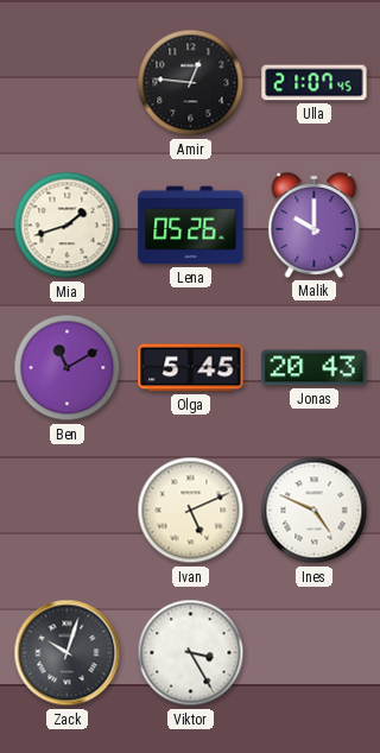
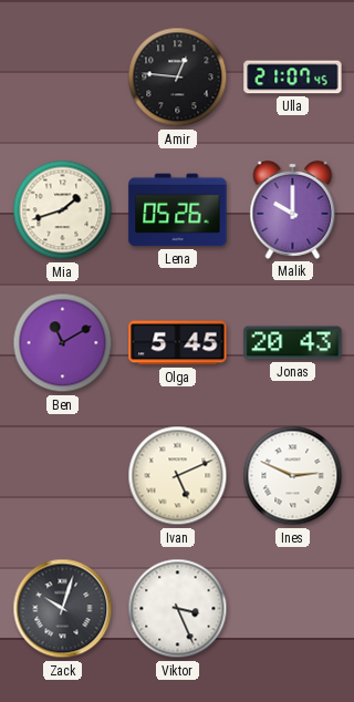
Ines: 4:49 -> 2:49 (293, 476)
Viktor: 3:25 -> 3:26 (178, 609)
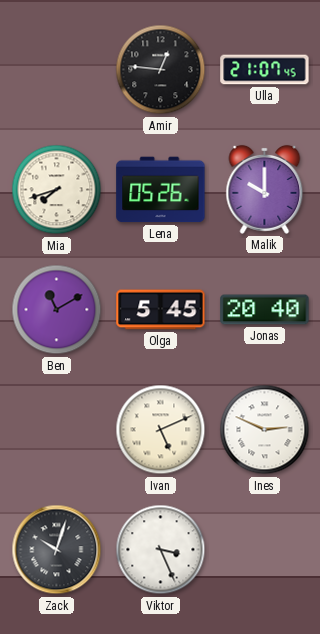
Mia: 1:42 -> 7:42 (57, 190)
Jonas: 20:43 -> 20:40 (265, 310)
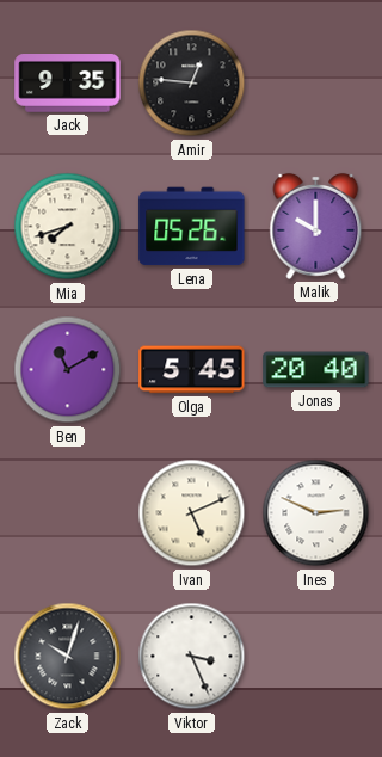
Jack: none -> 9:35 (68, 84)
Ulla: 21:07 -> none (265, 70)
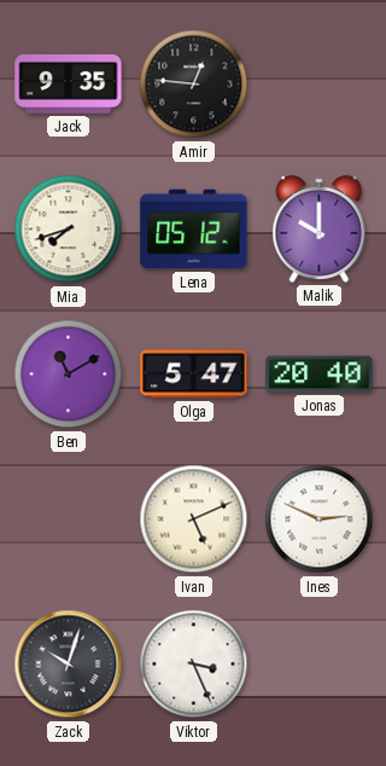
Lena: 05:26 -> 05:12 (194, 230)
Olga: 5:45 -> 5:47 (194, 375)
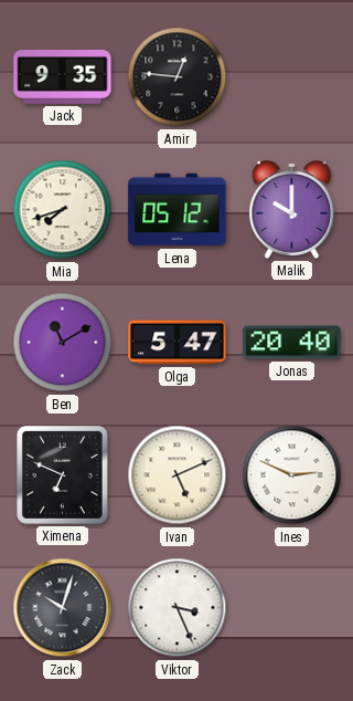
Ximena: none -> 6:49 (62, 474)
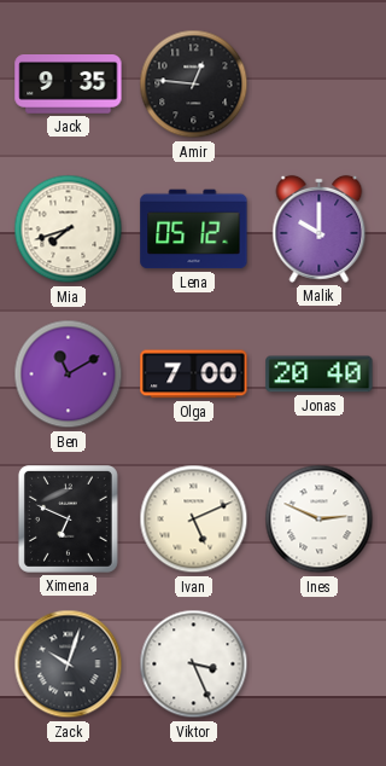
Olga: 5:47 -> 7:00 (194, 375)
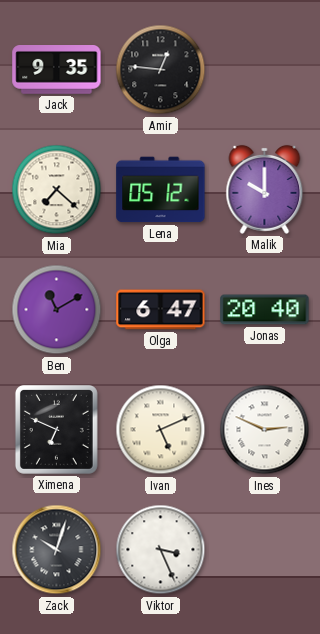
Mia: 7:42 -> 7:22 (57, 190)
Olga: 7:00 -> 6:47 (161, 310)
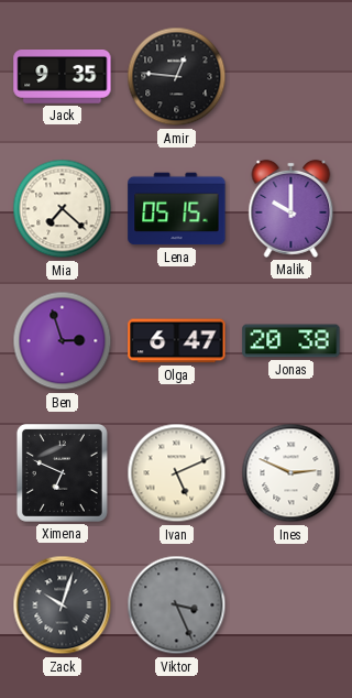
Lena: 05:12 -> 05:15 (177, 209)
Ben: 11:10 -> 2:57 (63, 341)
Jonas: 20:40 -> 20:38 (291, 341)
Viktor dial: white -> grey (177, 606)
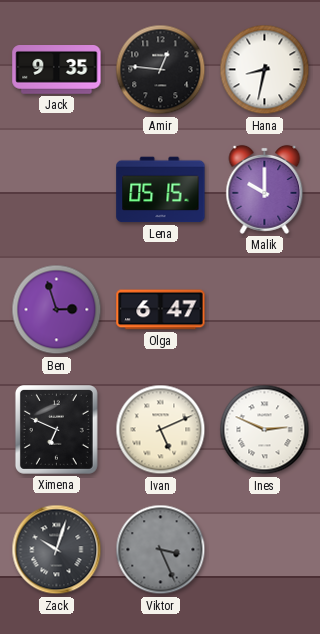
Hana: none -> 8:32 (265, 70)
Mia: 7:22 -> none (63, 209)
Jonas: 20:38 -> none (291, 341)
